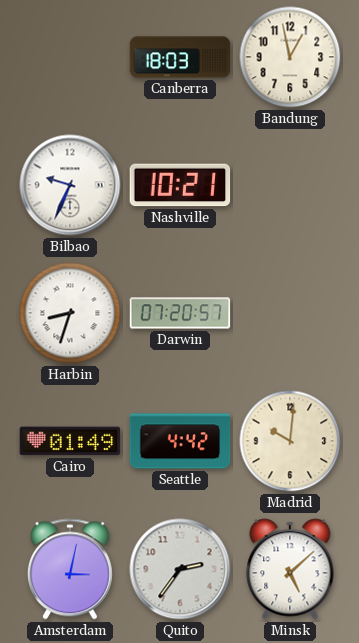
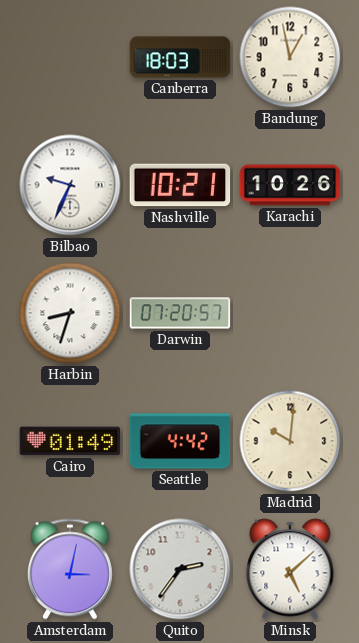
Karachi: none -> 10:26 (290, 185)
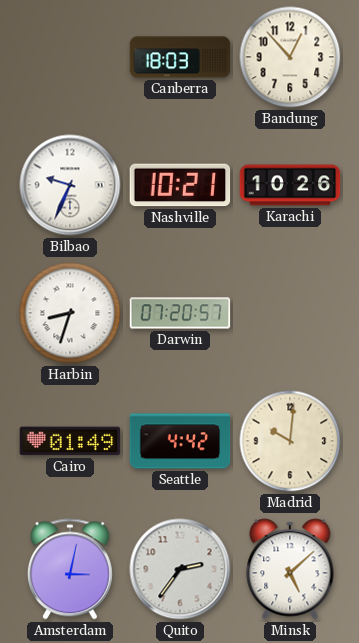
Bandung: 12:58 -> 12:53 (290, 57)
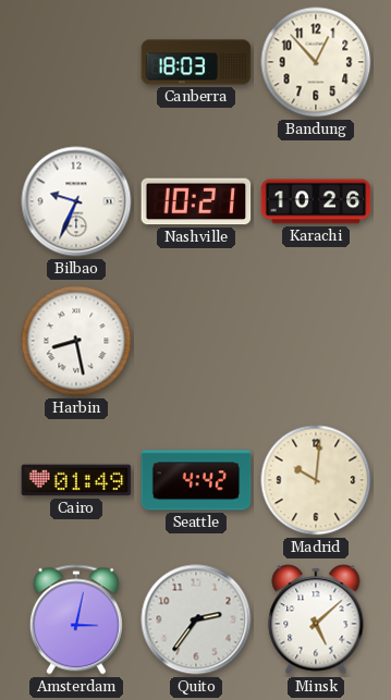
Harbin: 8:33 -> 8:28 (76, 341)
Darwin: 07:20 -> none (180, 313)
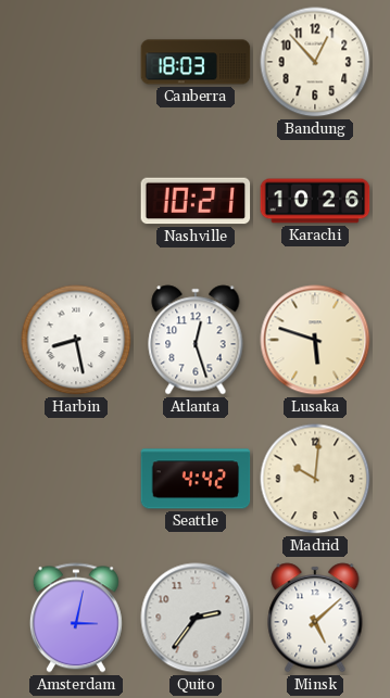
Bilbao: 9:34 -> none (76, 201)
Atlanta: none -> 12:27 (196, 340)
Lusaka: none -> 5:48 (315, 340)
Cairo: 01:49 -> none (76, 480)
